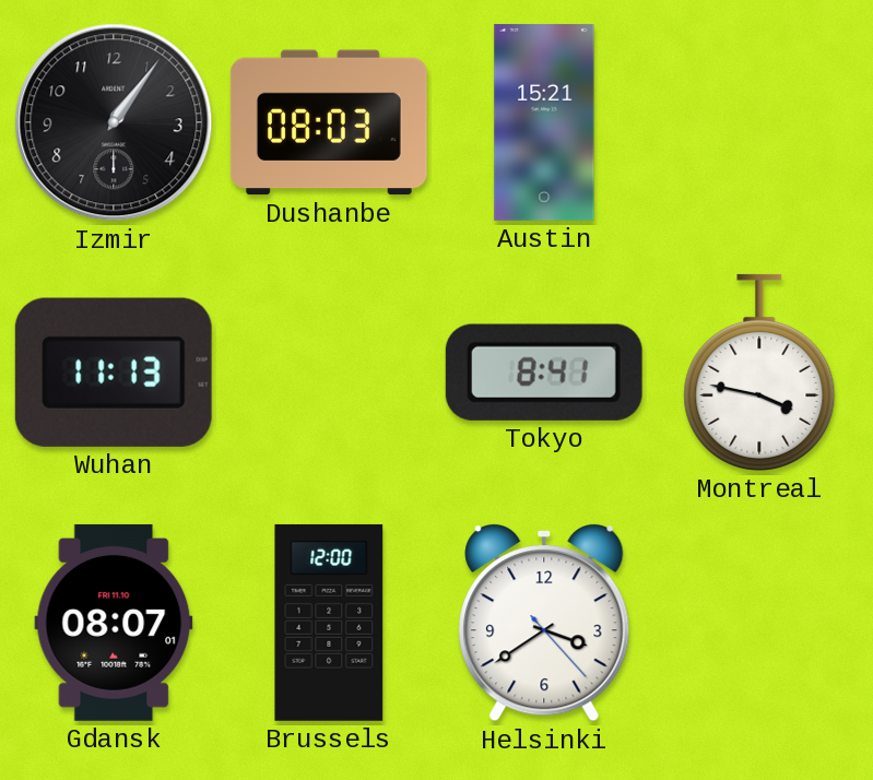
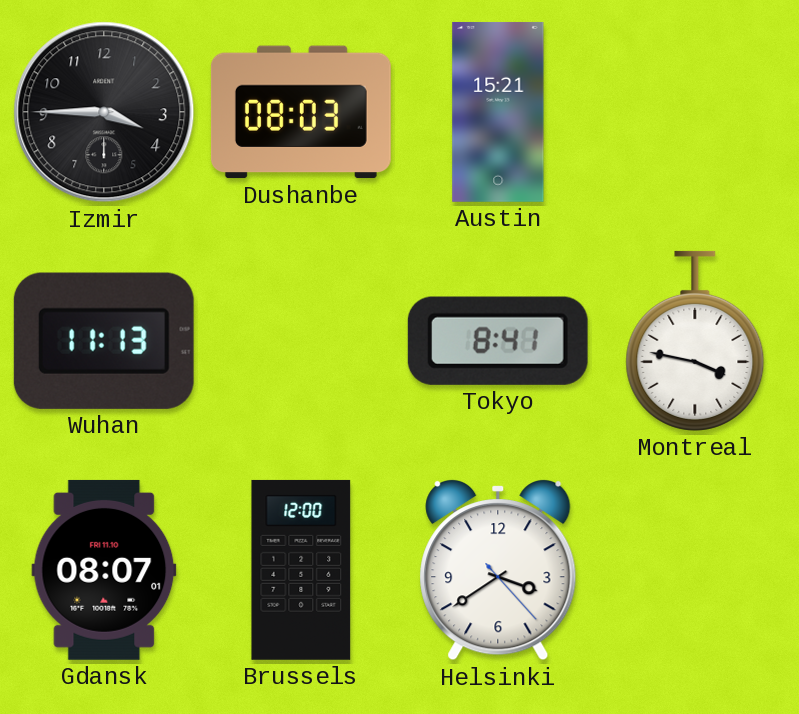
Izmir: 1:06 -> 3:45 (104, 112)
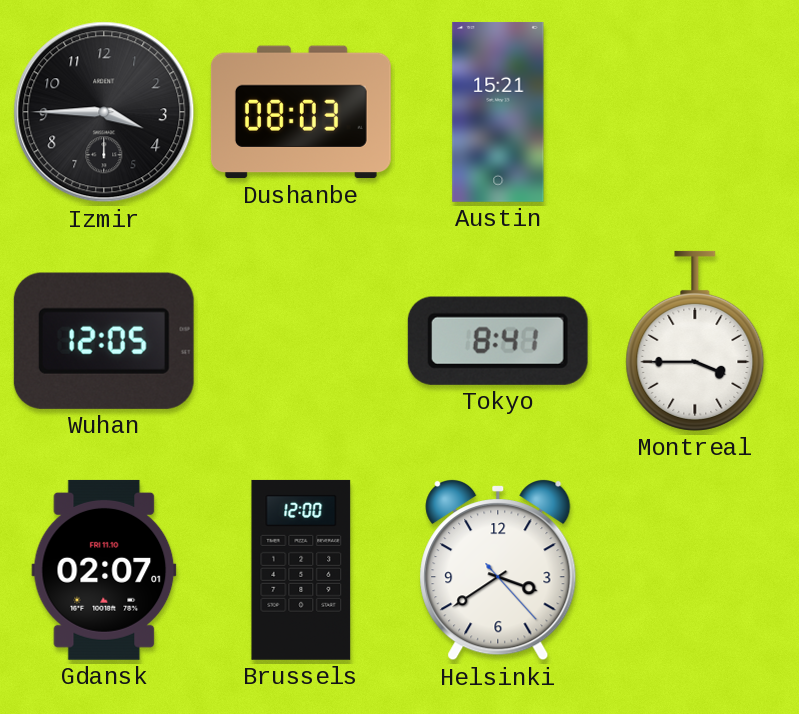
Wuhan: 11:13 -> 12:05 (104, 341)
Montreal: 3:47 -> 3:45 (695, 341)
Gdansk: 08:07 -> 02:07 (104, 570)
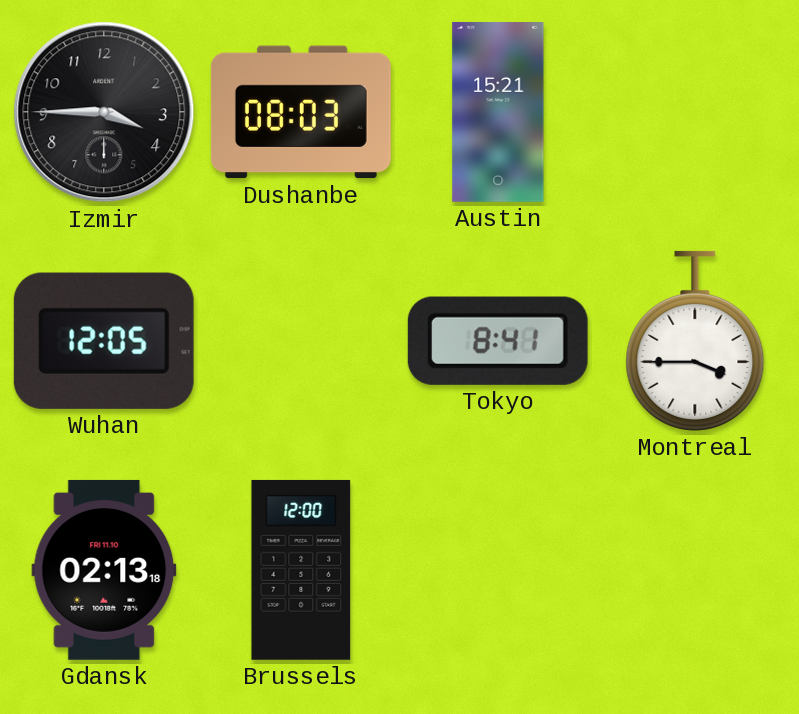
Gdansk: 02:07 -> 02:13 (104, 570)
Helsinki: 3:39 -> none (498, 571)
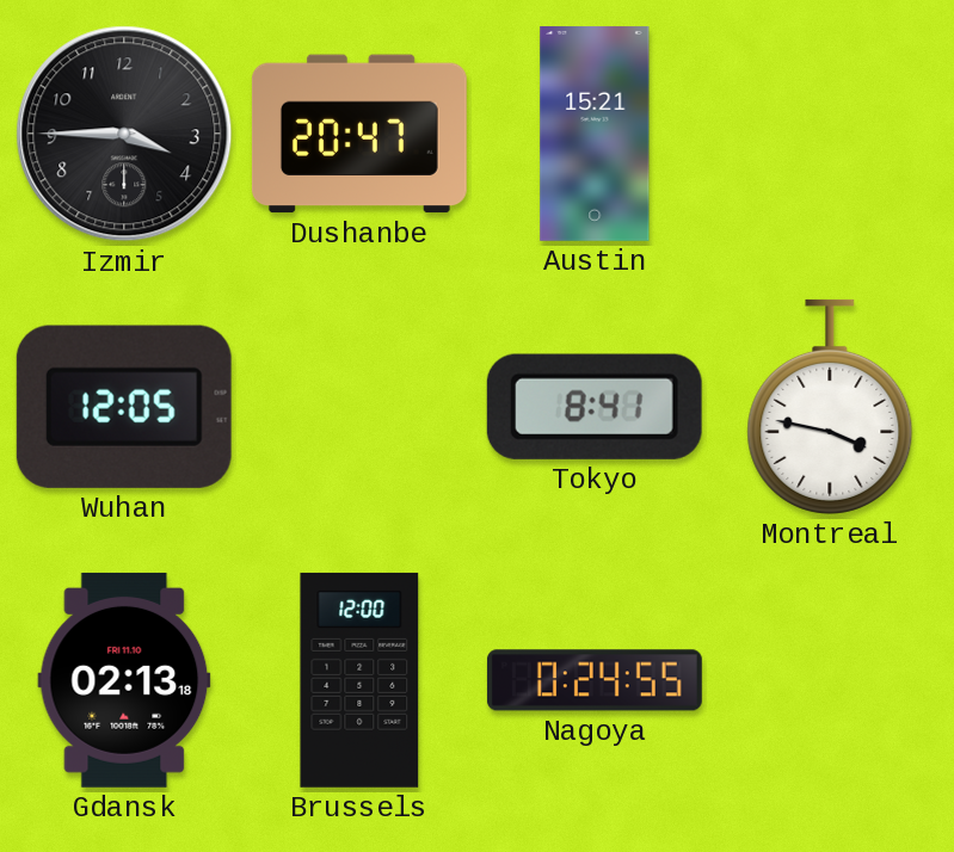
Dushanbe: 08:03 -> 20:47 (359, 134)
Montreal: 3:45 -> 3:47 (830, 407)
Nagoya: none -> 0:24 (595, 680)
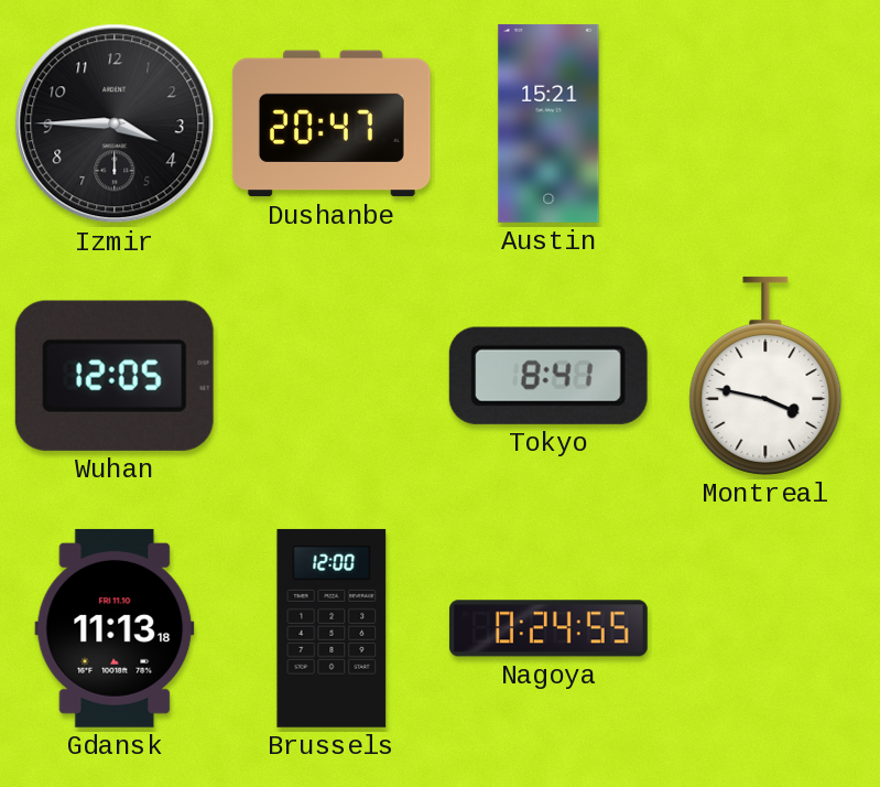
Gdansk: 02:13 -> 11:13 (115, 628)
